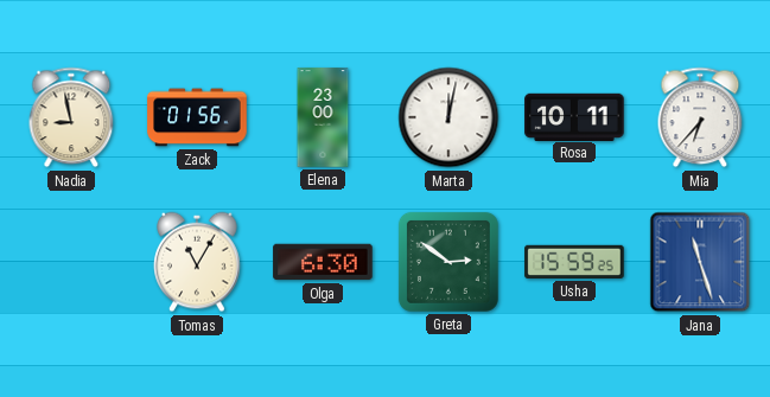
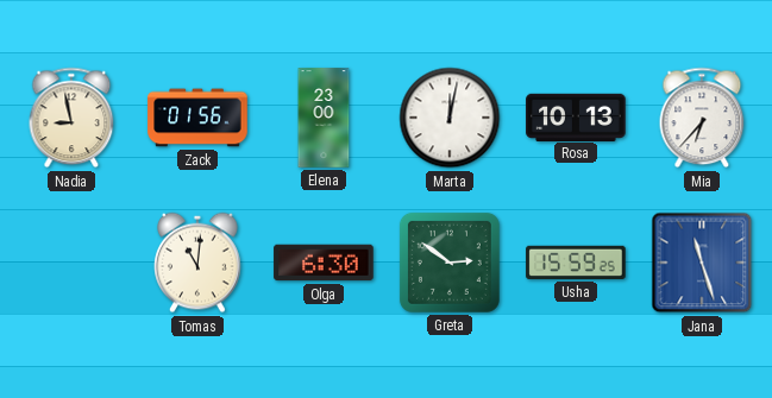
Rosa: 10:11 -> 10:13 (576, 116)
Tomas: 11:05 -> 11:01 (197, 263)
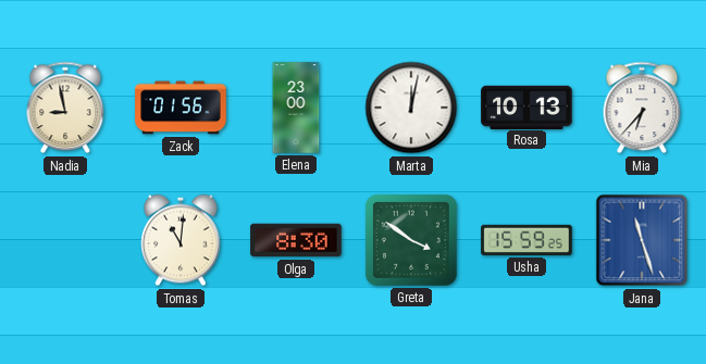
Olga: 6:30 -> 8:30 (296, 240)
Greta: 2:51 -> 3:51 (411, 240)
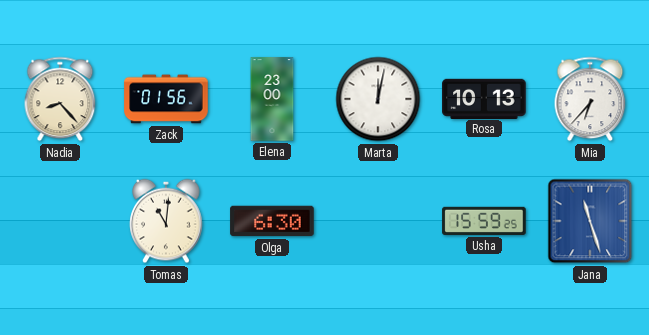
Nadia: 8:58 -> 8:23 (60, 99)
Olga: 8:30 -> 6:30 (272, 221)
Greta: 3:51 -> none (411, 240)
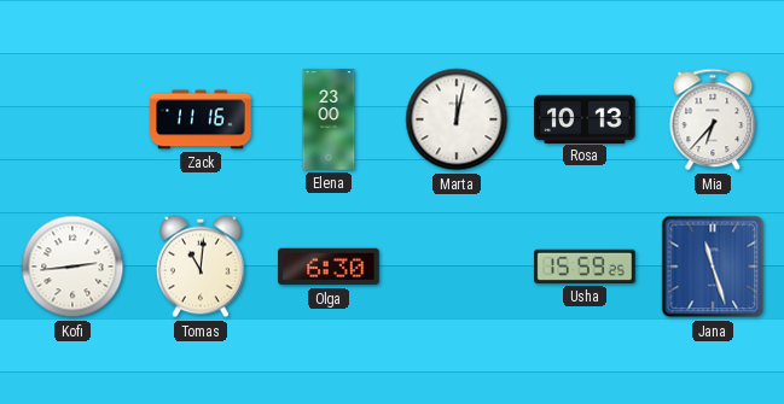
Nadia: 8:23 -> none (60, 99)
Zack: 01:56 -> 11:16 (201, 119)
Kofi: none -> 2:44 (72, 267)
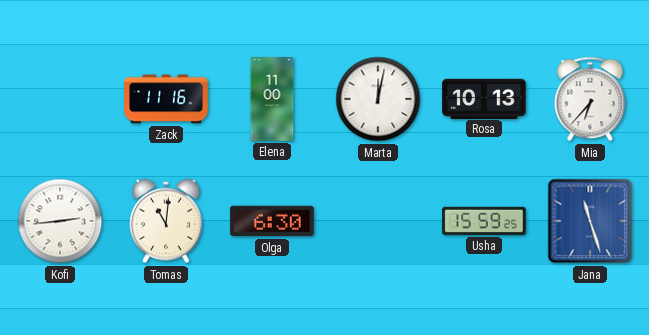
Elena: 23:00 -> 11:00 (272, 99)
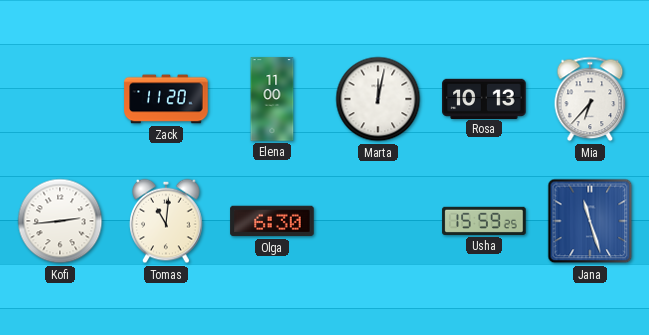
Zack: 11:16 -> 11:20 (166, 99)
